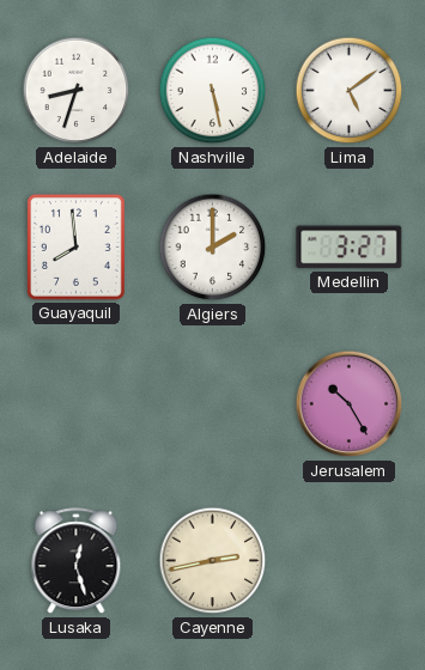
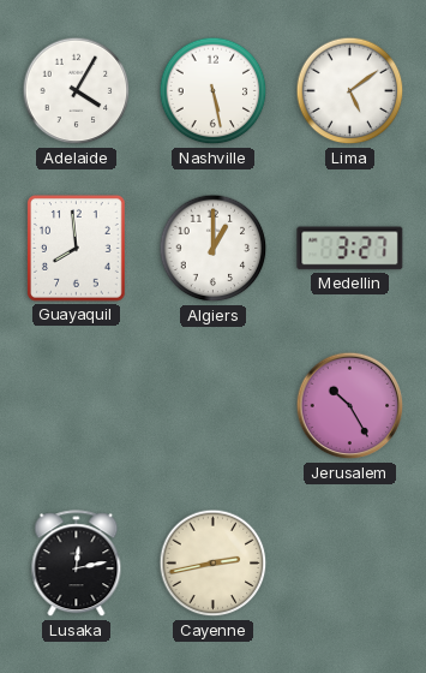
Adelaide: 8:33 -> 4:05 (77, 91)
Algiers: 2:00 -> 1:00 (214, 249)
Lusaka: 12:27 -> 12:13 (77, 564)
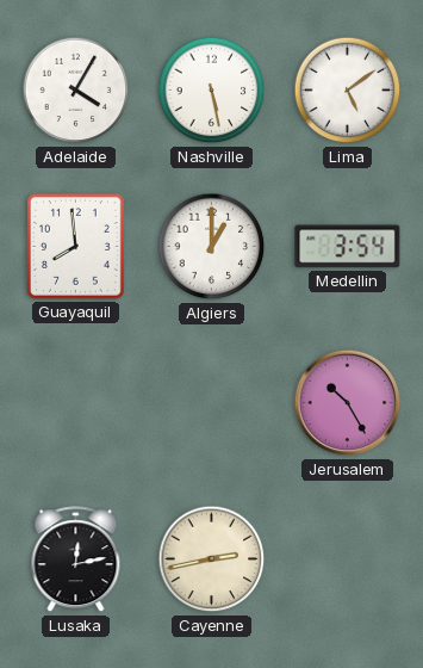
Medellin: 3:27 -> 3:54 (348, 247)
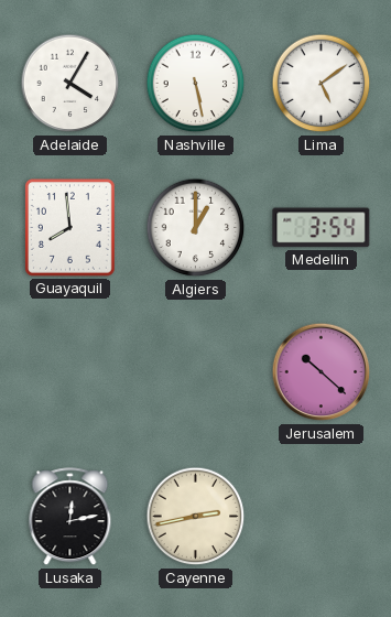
Jerusalem: 10:25 -> 10:22 (322, 372)
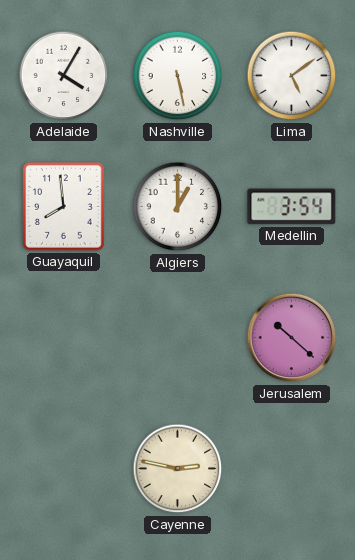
Lusaka: 12:13 -> none (70, 517)
Cayenne: 2:43 -> 2:47 (178, 469)
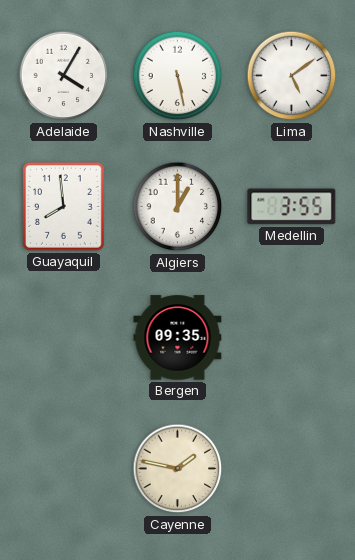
Medellin: 3:54 -> 3:55 (292, 207)
Bergen: none -> 09:35 (178, 338)
Jerusalem: 10:22 -> none (292, 338)
Cayenne: 2:47 -> 1:47 (178, 469)
